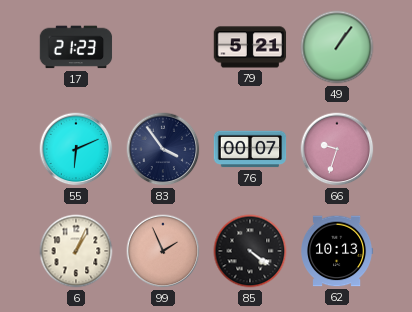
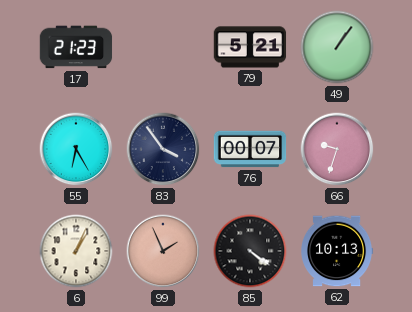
55: 6:11 -> 6:25 (76, 149)
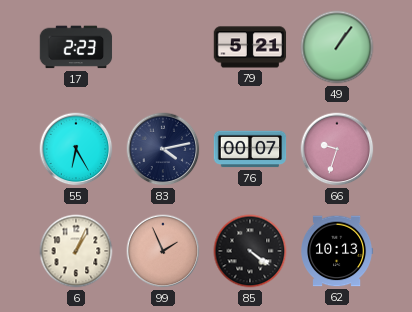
17: 21:23 -> 2:23 (76, 47)
83: 3:54 -> 4:13 (163, 149)
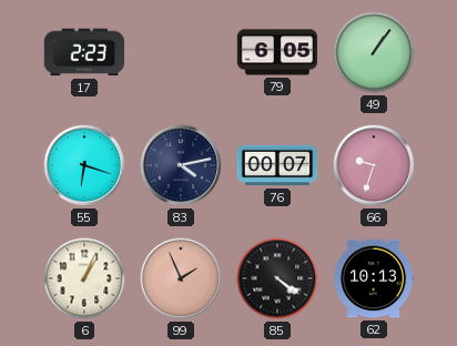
79: 5:21 -> 6:05 (277, 52)
55: 6:25 -> 6:18 (84, 165)
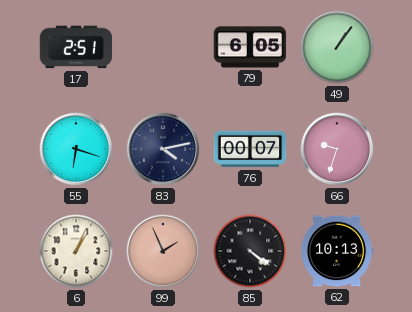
17: 2:23 -> 2:51 (76, 47)
